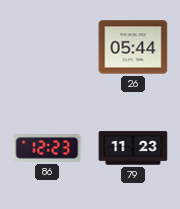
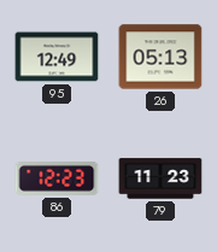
95: none -> 12:49 (57, 57)
26: 05:44 -> 05:13 (160, 57)
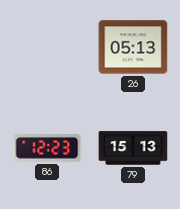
95: 12:49 -> none (57, 57)
79: 11:23 -> 15:13 (133, 148)
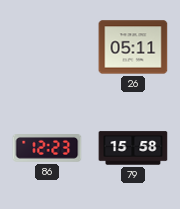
26: 05:13 -> 05:11 (133, 47)
79: 15:13 -> 15:58 (133, 148)
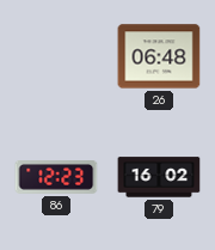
26: 05:11 -> 06:48 (159, 56)
79: 15:58 -> 16:02 (159, 177)
